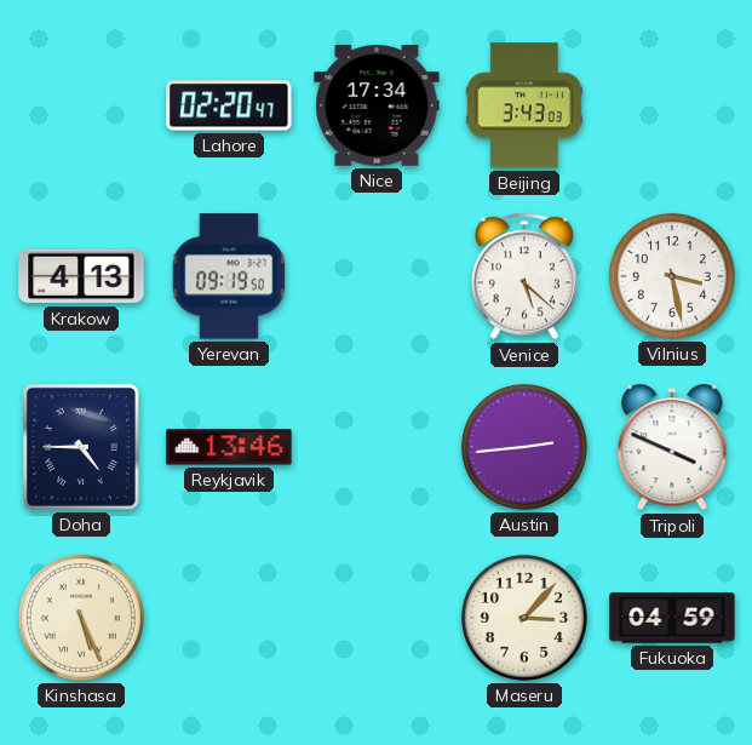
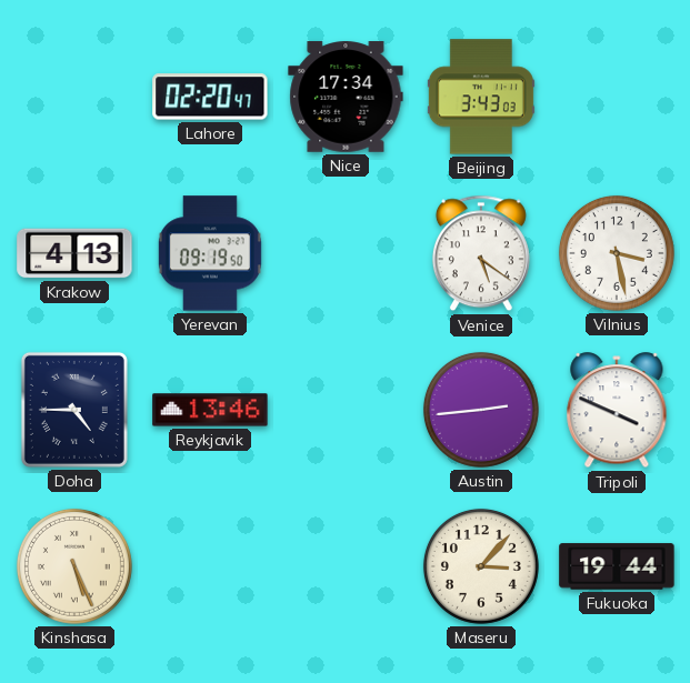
Venice: 5:22 -> 5:21 (481, 253)
Fukuoka: 04:59 -> 19:44 (617, 566)
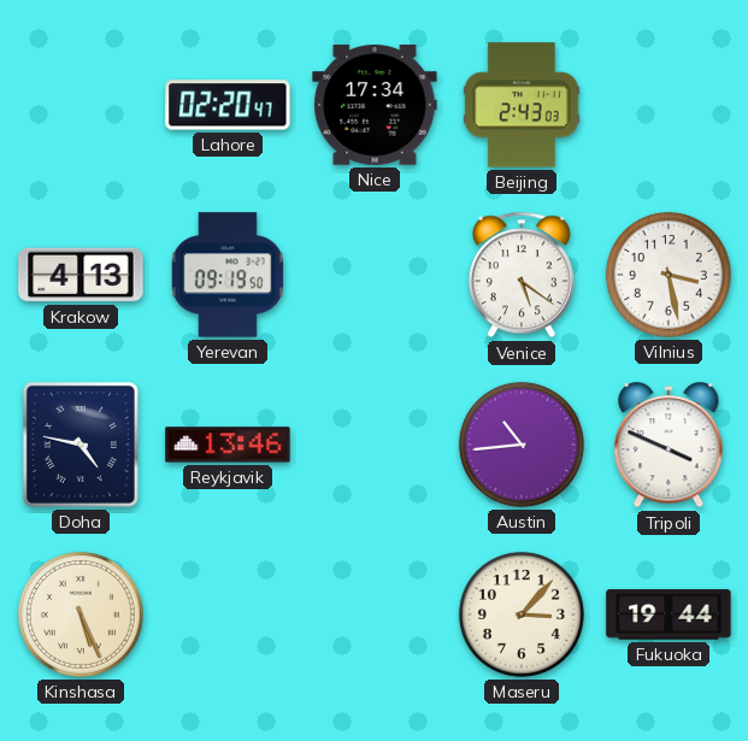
Beijing: 3:43 -> 2:43 (522, 105)
Doha: 4:45 -> 4:47 (81, 445)
Austin: 2:44 -> 10:44 (522, 445)
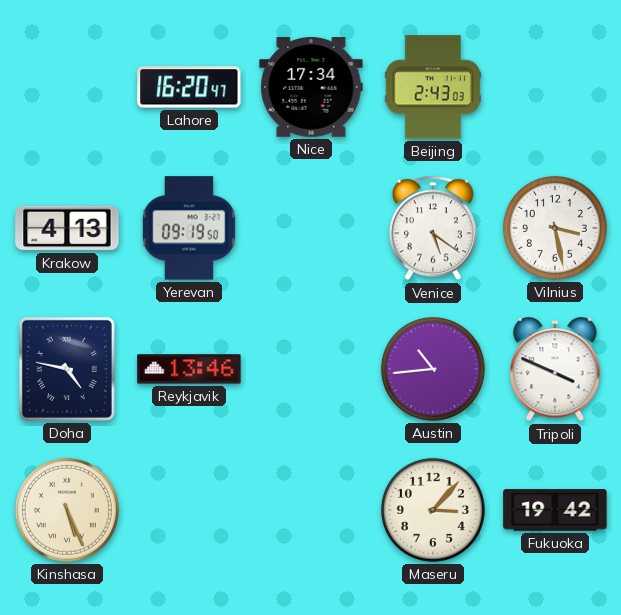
Lahore: 02:20 -> 16:20 (189, 87)
Fukuoka: 19:44 -> 19:42 (555, 510)
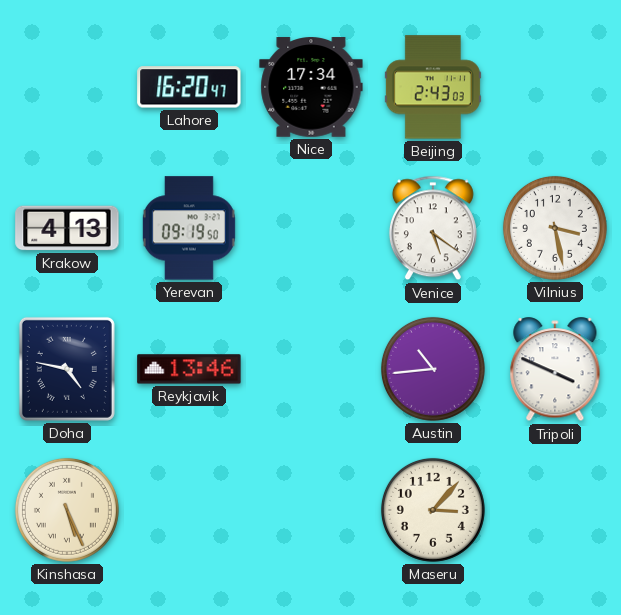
Fukuoka: 19:42 -> none (555, 510)
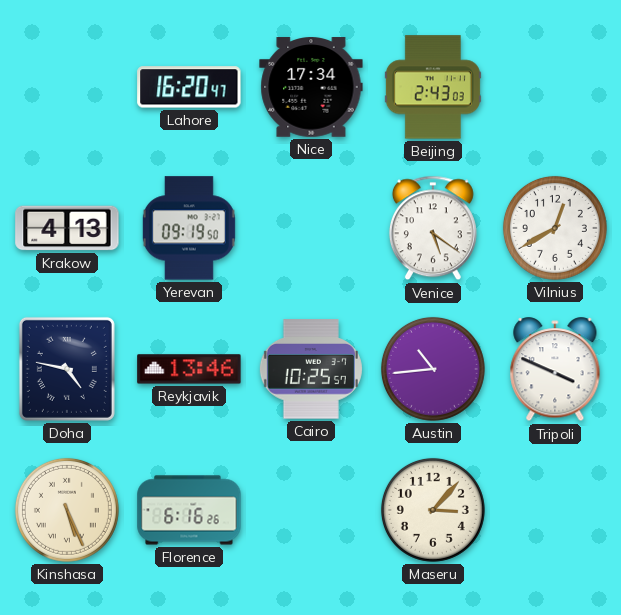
Vilnius: 3:28 -> 12:40 (555, 228)
Cairo: none -> 10:25 (311, 369)
Florence: none -> 6:16 (189, 510)
